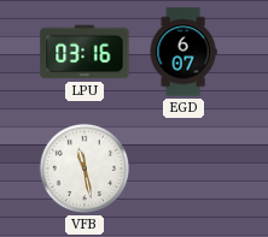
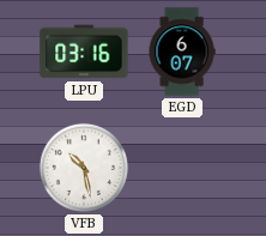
VFB: 11:28 -> 10:28 (84, 168)
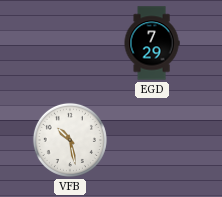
LPU: 03:16 -> none (84, 52)
EGD: 6:07 -> 7:29 (152, 43)
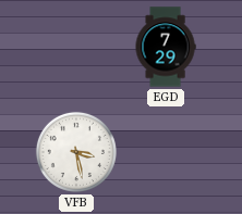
VFB: 10:28 -> 3:28 (76, 152)
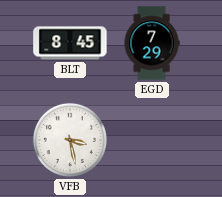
BLT: none -> 8:45 (70, 43)
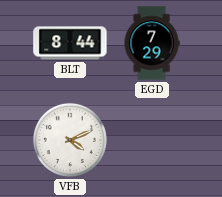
BLT: 8:45 -> 8:44 (70, 43)
VFB: 3:28 -> 4:11 (70, 140)
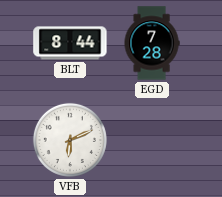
EGD: 7:29 -> 7:28 (152, 43)
VFB: 4:11 -> 6:11 (70, 140)
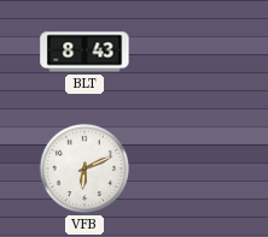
BLT: 8:44 -> 8:43 (85, 52)
EGD: 7:28 -> none (152, 43)
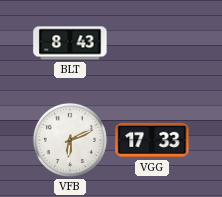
VGG: none -> 17:33 (152, 140)
